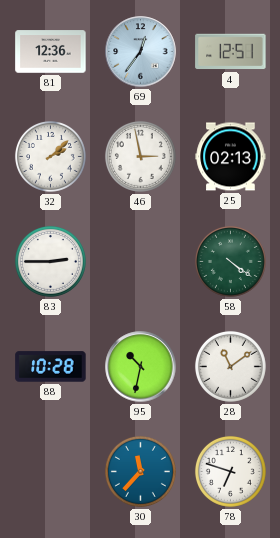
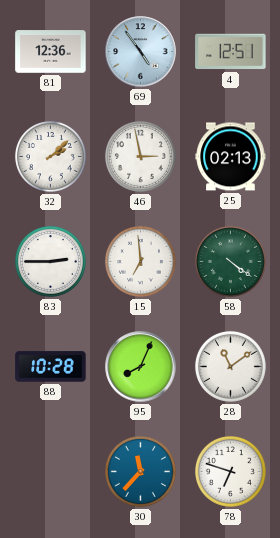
69: 12:36 -> 4:54 (141, 52)
15: none -> 6:59 (140, 261)
95: 10:32 -> 8:04 (141, 367)
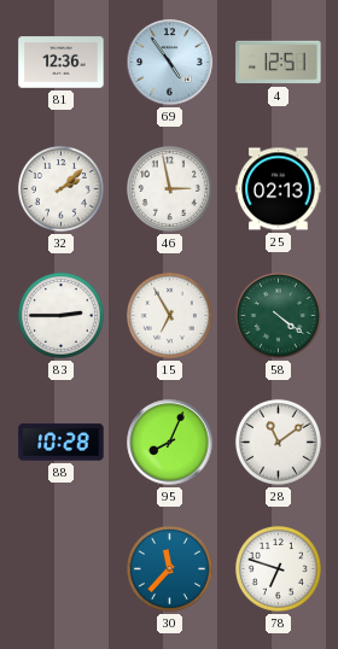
15: 6:59 -> 6:55 (169, 315)
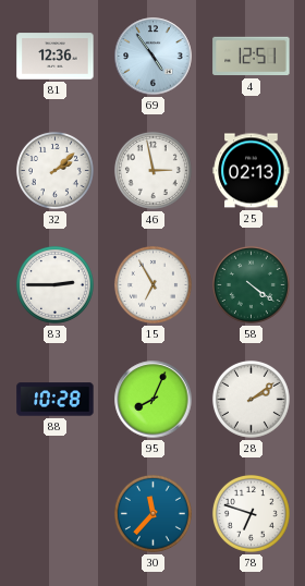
28: 11:09 -> 2:09 (251, 399)
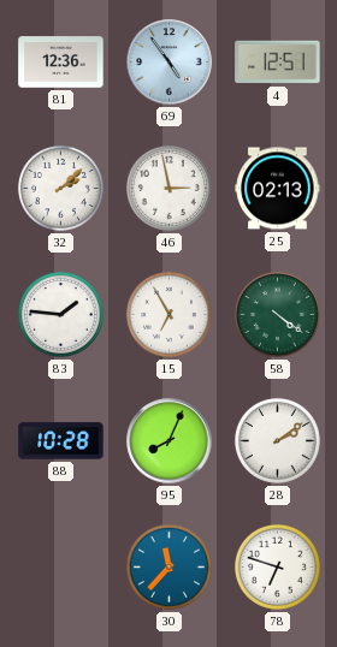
83: 2:45 -> 1:46 (60, 314)
